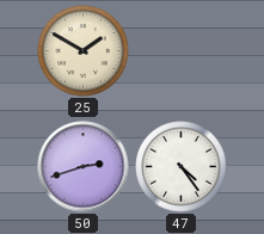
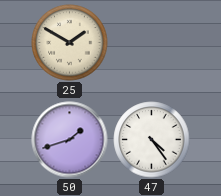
50: 2:42 -> 1:42 (70, 140)
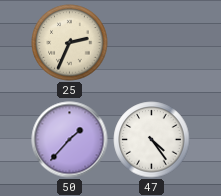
25: 1:50 -> 2:34 (70, 43)
50: 1:42 -> 1:37 (70, 140)
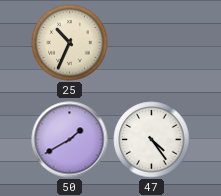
25: 2:34 -> 10:34 (70, 43)
50: 1:37 -> 1:40 (70, 140)
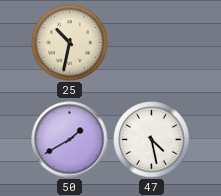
25: 10:34 -> 10:32 (70, 43)
47: 4:24 -> 4:28 (152, 140)
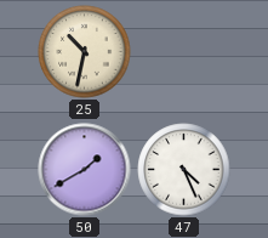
47: 4:28 -> 4:26 (184, 170)
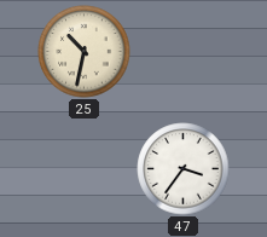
50: 1:40 -> none (85, 170)
47: 4:26 -> 3:36 (184, 169)
